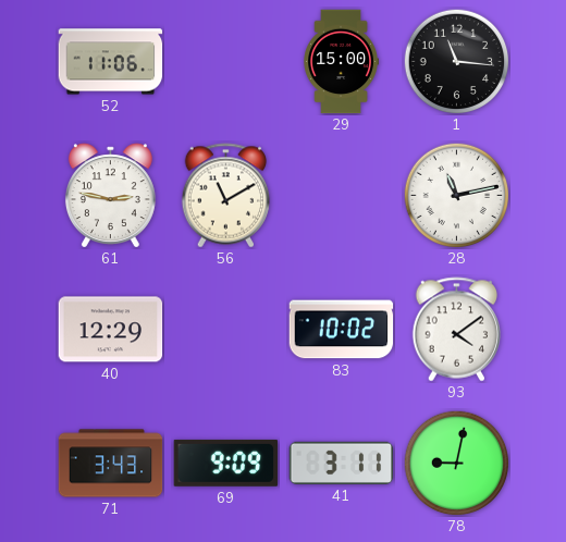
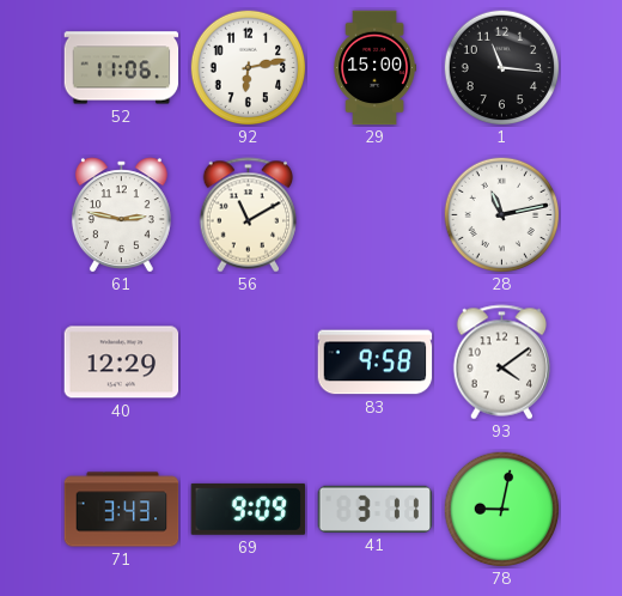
92: none -> 6:13 (248, 67)
83: 10:02 -> 9:58 (376, 363)
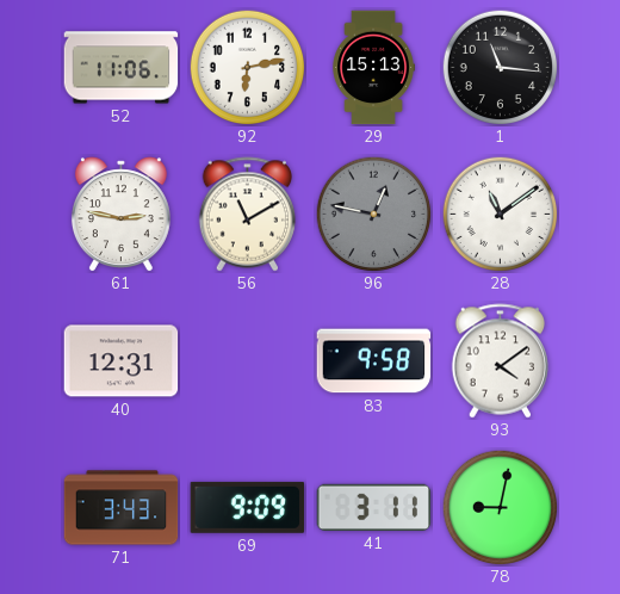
29: 15:00 -> 15:13 (373, 68)
96: none -> 12:47 (373, 214)
28: 11:13 -> 11:09 (500, 214)
40: 12:29 -> 12:31 (122, 361)
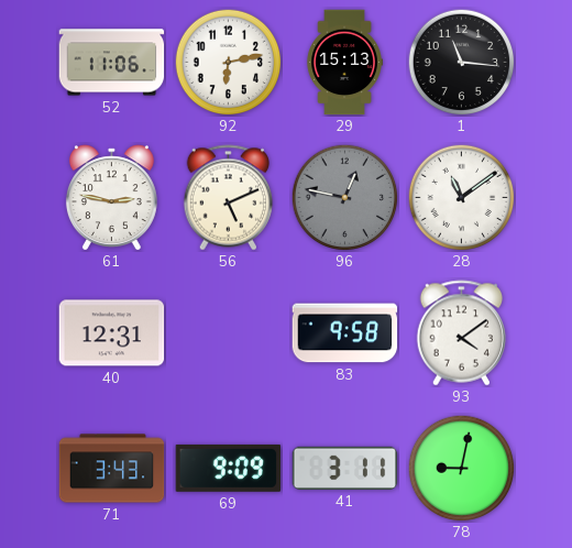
56: 11:10 -> 5:11 (229, 198)
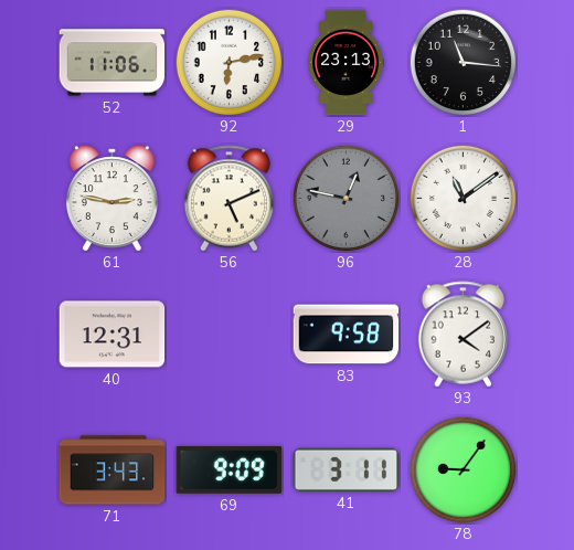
29: 15:13 -> 23:13 (346, 63)
78: 9:02 -> 9:06 (463, 469)
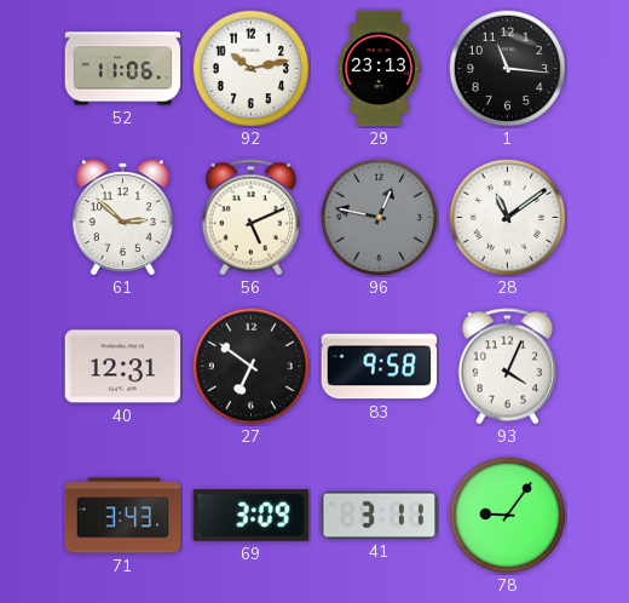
92: 6:13 -> 10:13 (250, 68)
61: 2:47 -> 2:52 (122, 218)
27: none -> 6:51 (250, 366)
93: 4:09 -> 4:04 (508, 367)
69: 9:09 -> 3:09 (252, 515)
